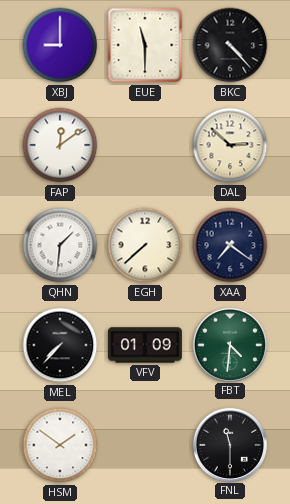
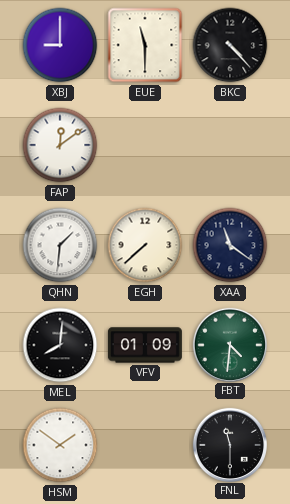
DAL: 2:52 -> none (230, 145)
XAA: 7:21 -> 11:21 (230, 245)
MEL: 7:37 -> 8:01 (60, 345)
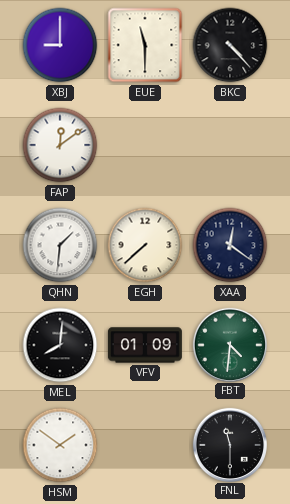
XAA: 11:21 -> 12:21 (230, 245)
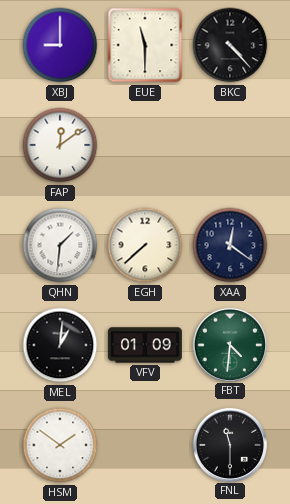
MEL: 8:01 -> 1:01 (60, 345)
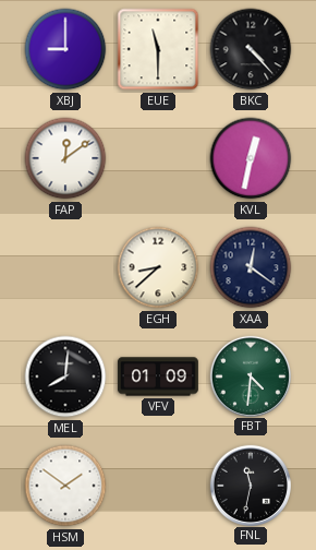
KVL: none -> 12:32 (251, 158)
QHN: 1:31 -> none (60, 245)
EGH: 7:38 -> 8:38 (158, 267)
MEL: 1:01 -> 8:01 (65, 376)
FNL: 11:30 -> 11:32 (250, 485)
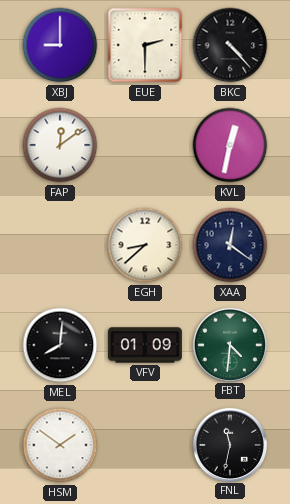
EUE: 11:30 -> 2:30 (145, 45)
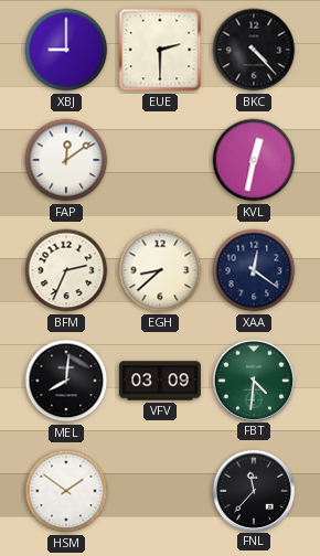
BFM: none -> 2:34 (66, 270)
VFV: 01:09 -> 03:09 (160, 381)
FNL: 11:32 -> 11:37 (253, 490)
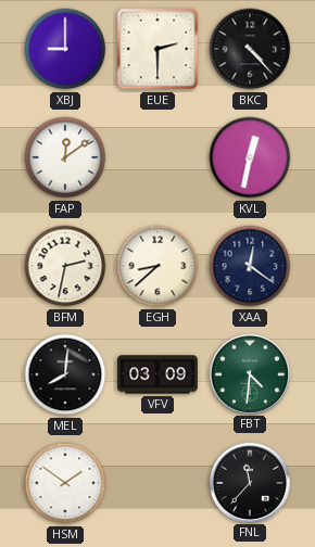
BFM: 2:34 -> 2:32 (65, 266)
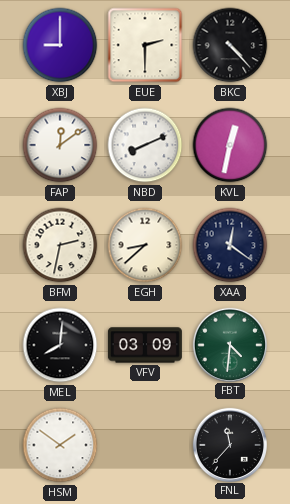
NBD: none -> 8:11 (145, 145)
